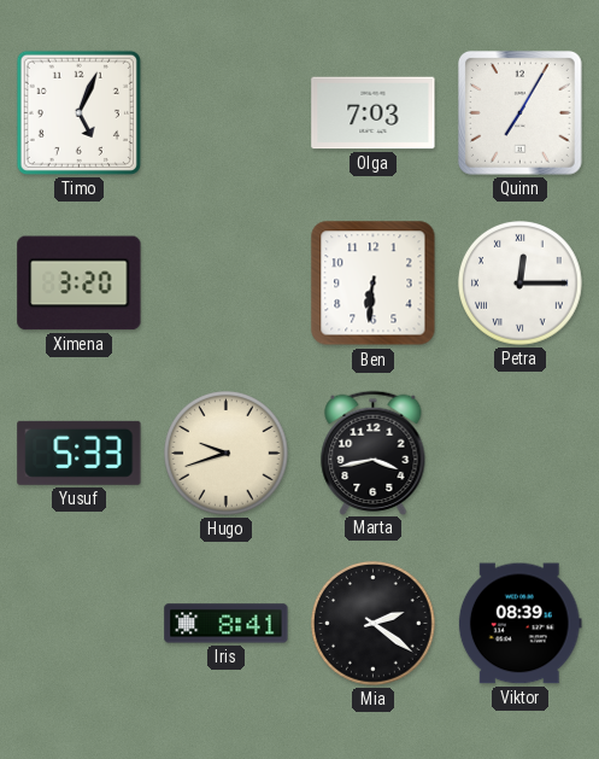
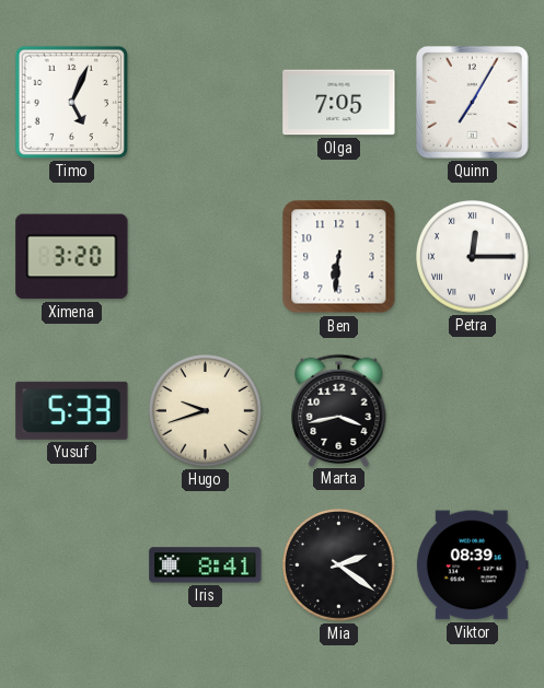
Olga: 7:03 -> 7:05 (339, 103)
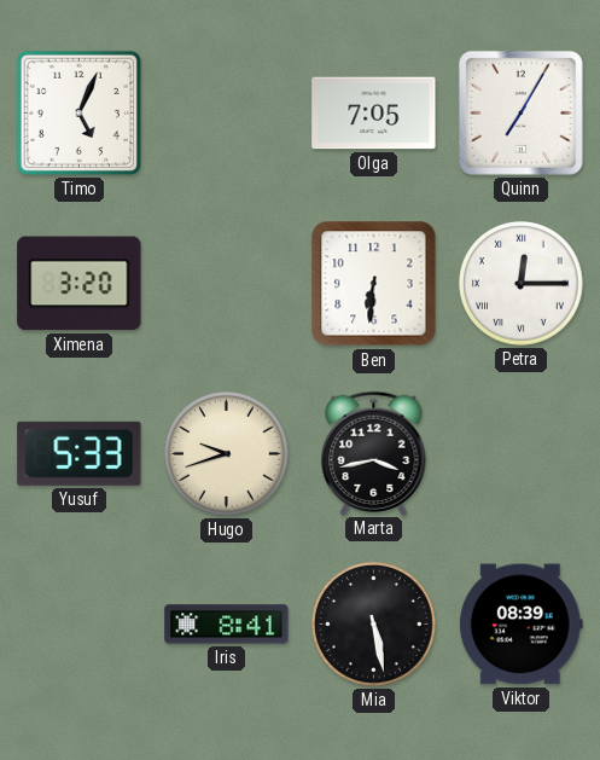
Mia: 2:21 -> 5:28 (374, 625)
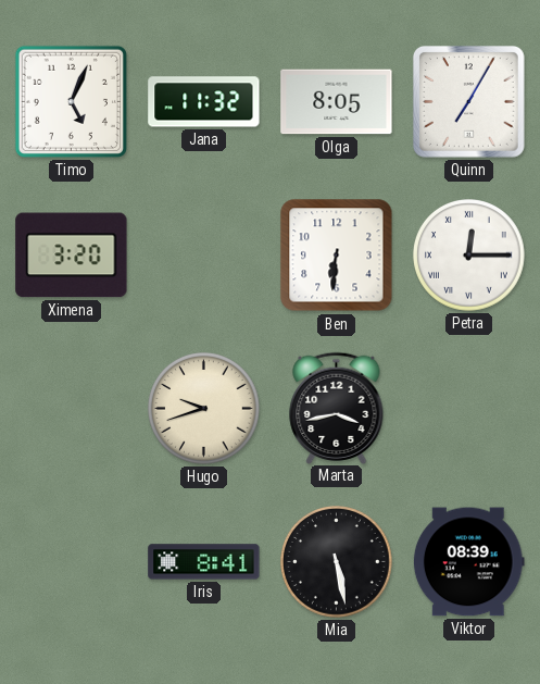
Jana: none -> 11:32 (204, 102)
Olga: 7:05 -> 8:05 (337, 102)
Yusuf: 5:33 -> none (80, 453)
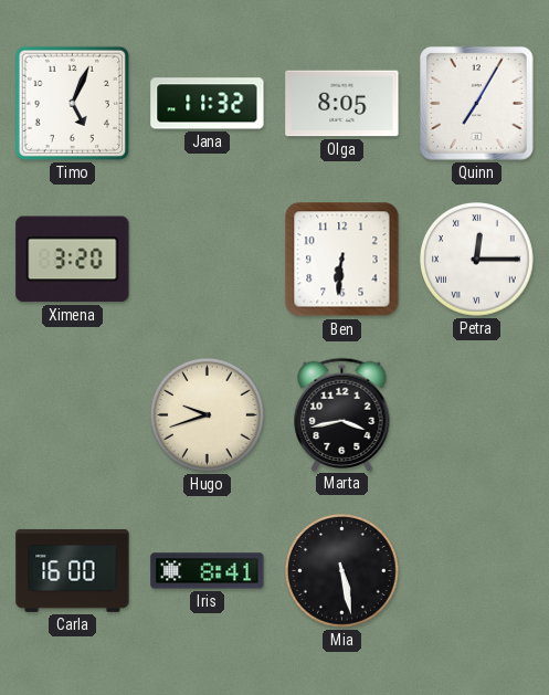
Carla: none -> 16:00 (73, 570)
Viktor: 08:39 -> none (468, 562)
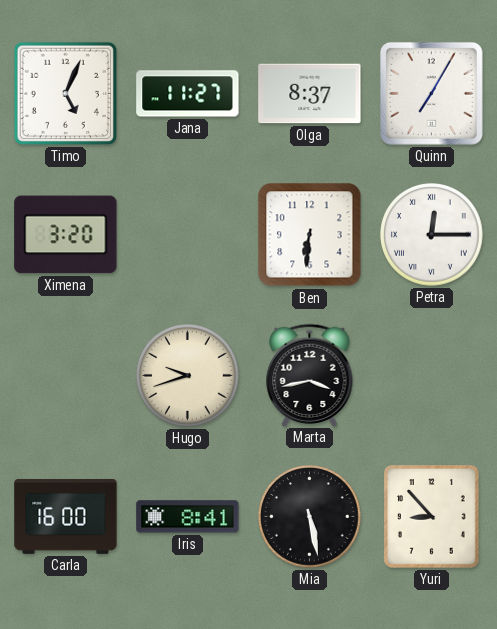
Jana: 11:32 -> 11:27 (188, 94)
Olga: 8:05 -> 8:37 (310, 94)
Yuri: none -> 8:53 (432, 517)
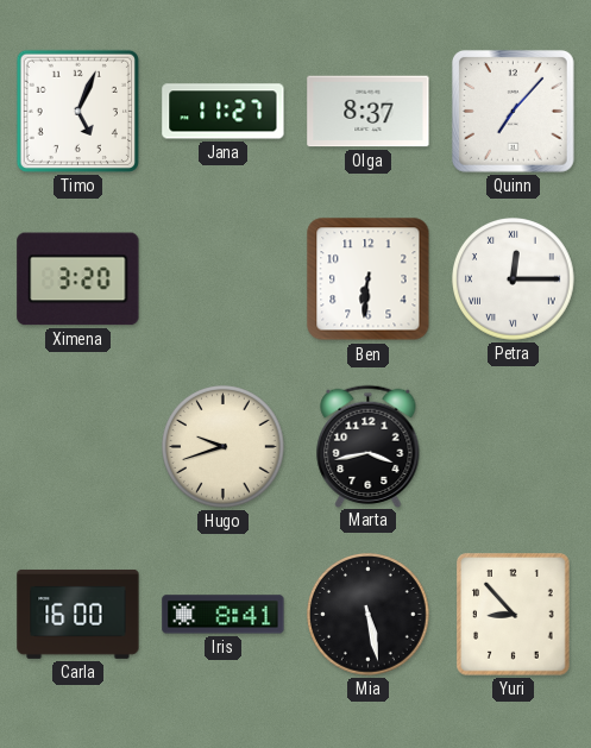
Quinn: 7:05 -> 7:07 (513, 111)
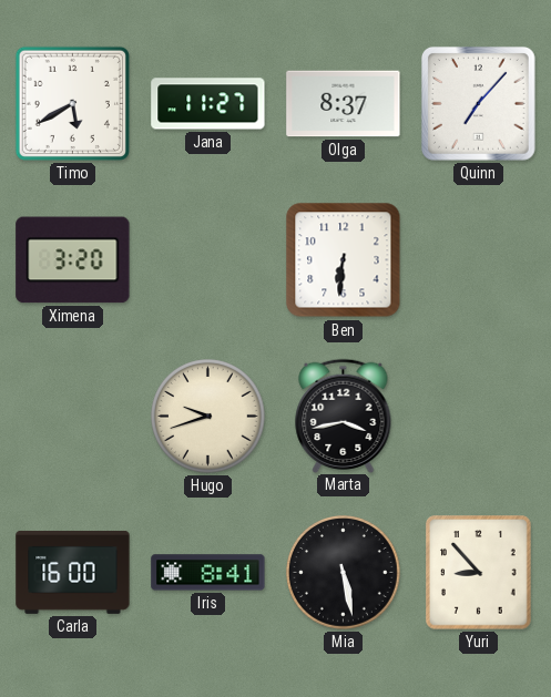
Timo: 5:04 -> 5:40 (72, 103)
Petra: 12:15 -> none (514, 279)
